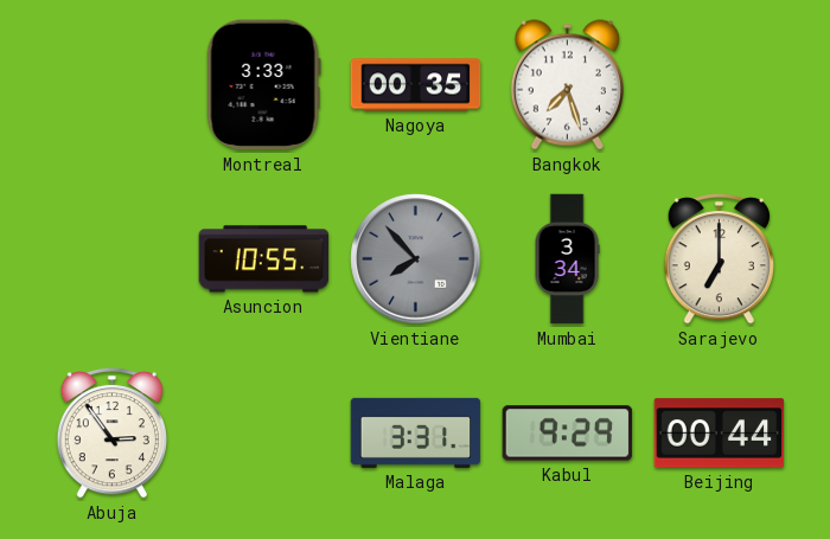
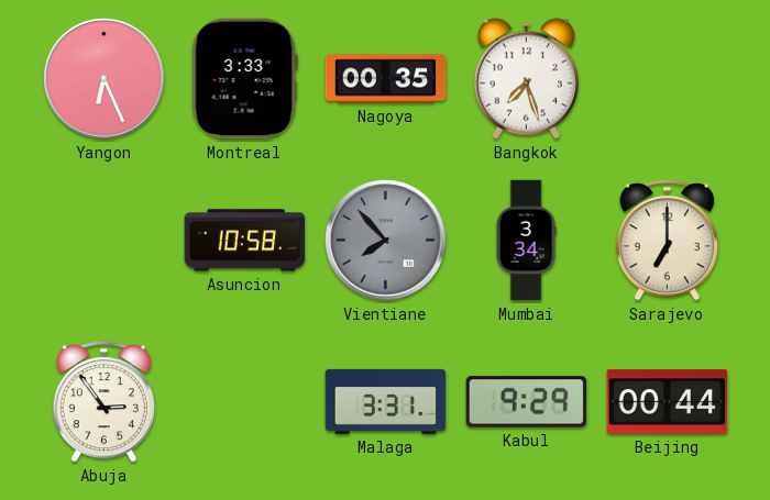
Yangon: none -> 6:26 (105, 79)
Asuncion: 10:55 -> 10:58 (245, 241)
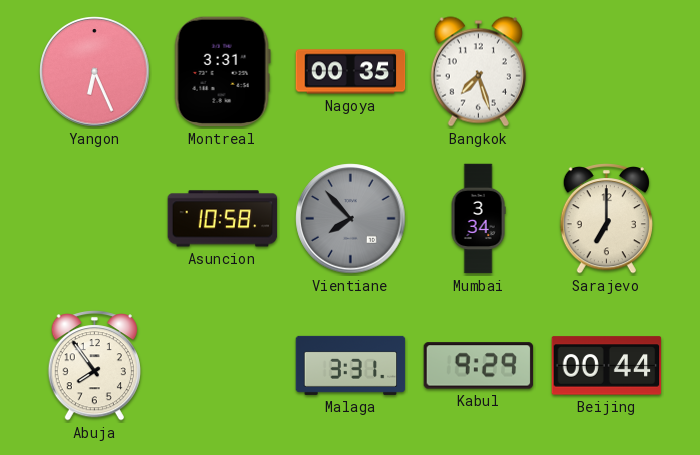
Montreal: 3:33 -> 3:31 (222, 72)
Abuja: 2:54 -> 7:54 (94, 366)
